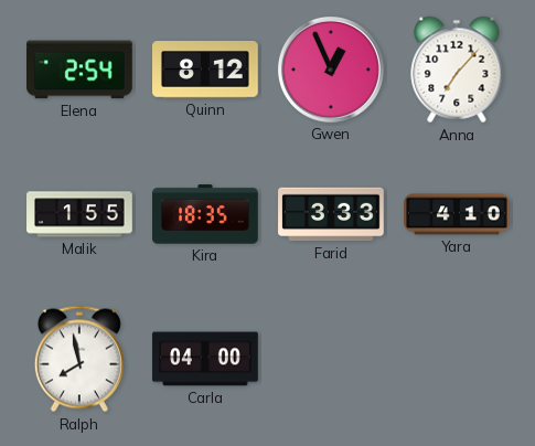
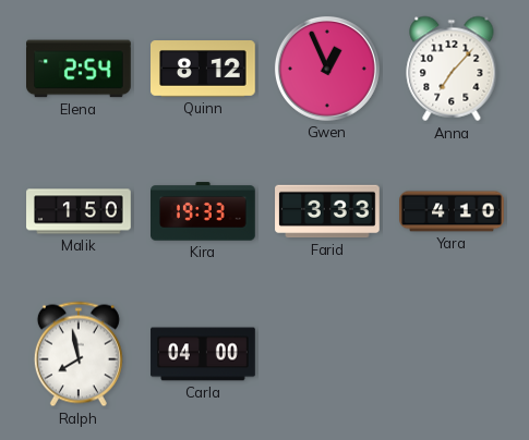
Malik: 1:55 -> 1:50 (79, 211)
Kira: 18:35 -> 19:33 (203, 211)
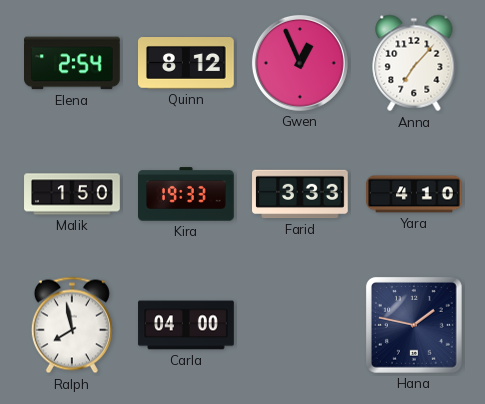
Hana: none -> 1:47 (414, 325)
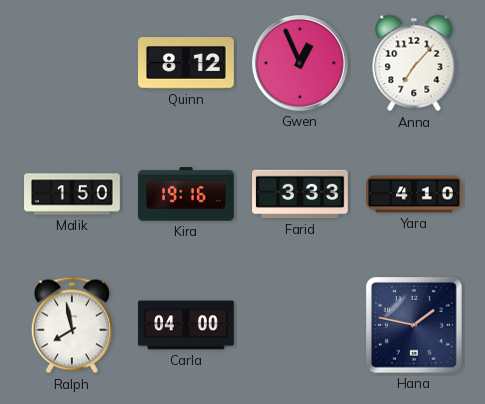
Elena: 2:54 -> none (73, 63)
Kira: 19:33 -> 19:16 (186, 194)
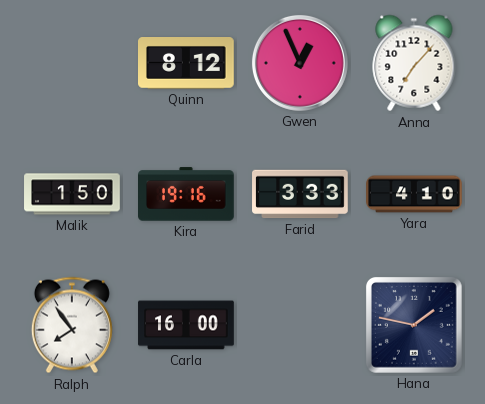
Ralph: 7:58 -> 7:54 (72, 325)
Carla: 04:00 -> 16:00 (186, 325)
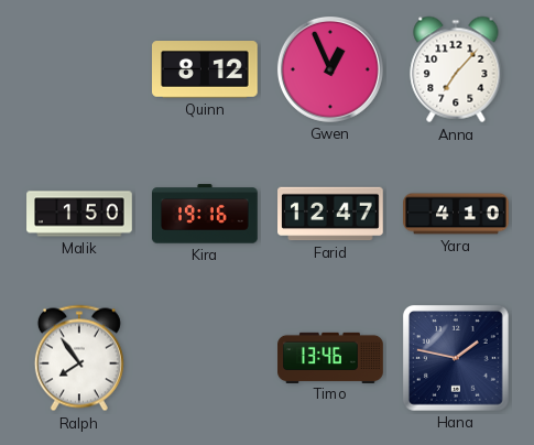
Farid: 3:33 -> 12:47 (330, 214)
Carla: 16:00 -> none (186, 325)
Timo: none -> 13:46 (330, 357)
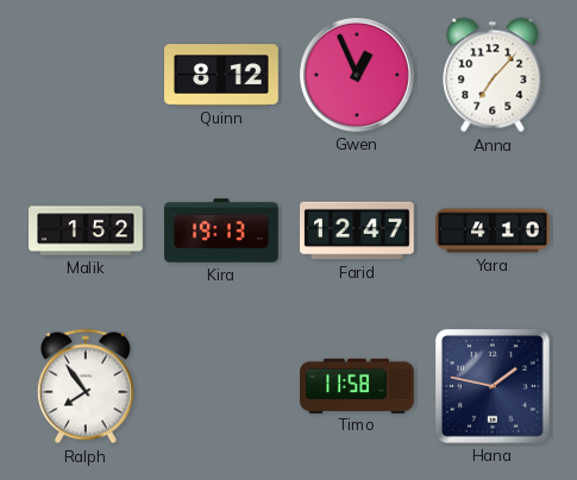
Malik: 1:50 -> 1:52 (86, 230)
Kira: 19:16 -> 19:13 (221, 230)
Timo: 13:46 -> 11:58 (357, 385)
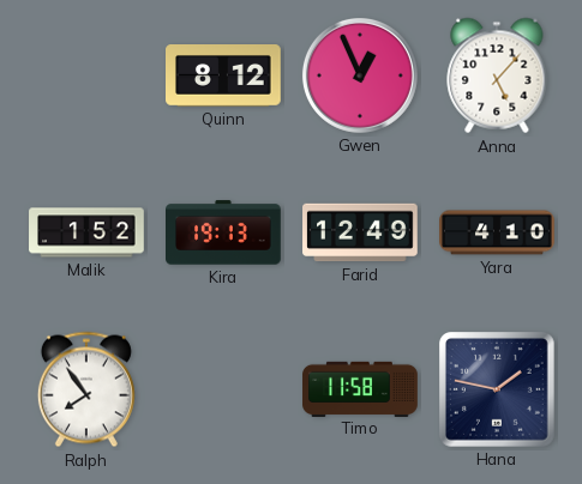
Anna: 7:07 -> 5:07 (497, 75)
Farid: 12:47 -> 12:49 (360, 232)
